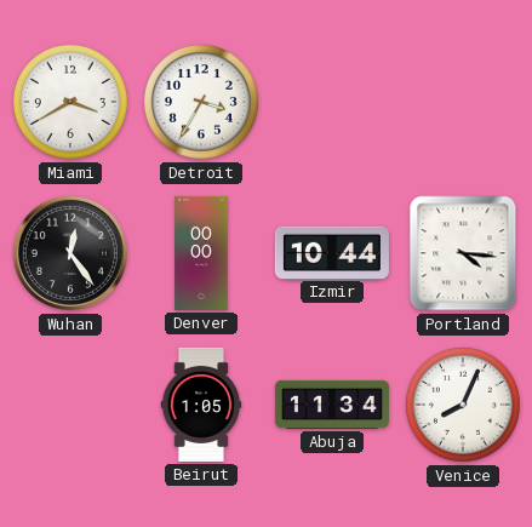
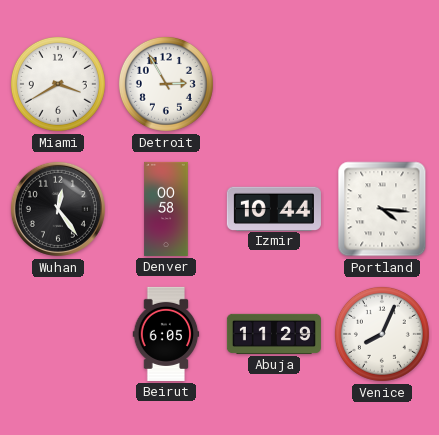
Detroit: 3:35 -> 2:55 (166, 84)
Denver: 00:00 -> 00:58 (166, 209)
Beirut: 1:05 -> 6:05 (166, 334)
Abuja: 11:34 -> 11:29 (274, 334)
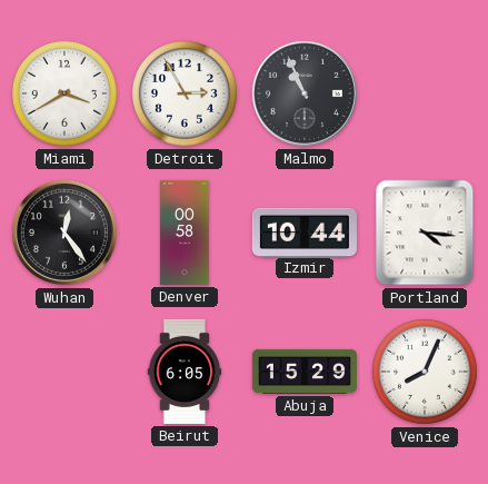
Malmo: none -> 10:56 (305, 93)
Abuja: 11:29 -> 15:29 (305, 372)
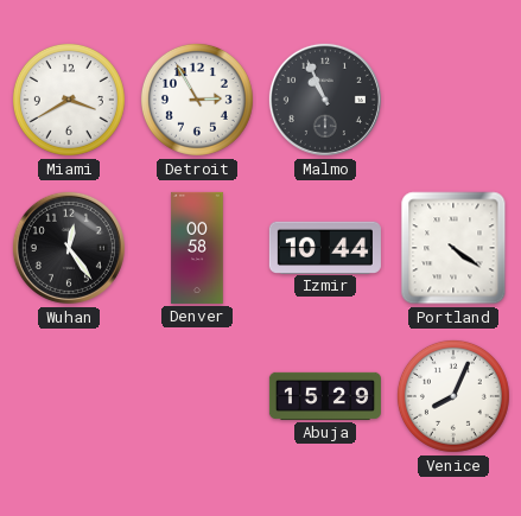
Portland: 4:16 -> 4:21 (453, 248)
Beirut: 6:05 -> none (185, 372)
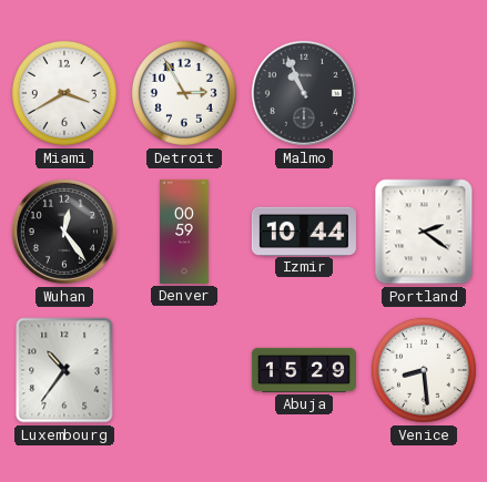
Denver: 00:58 -> 00:59 (184, 232)
Portland: 4:21 -> 2:21 (424, 232)
Luxembourg: none -> 10:36 (64, 370)
Venice: 8:04 -> 8:29 (424, 370)
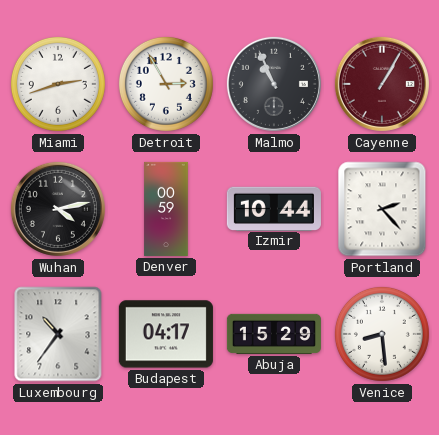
Miami: 3:40 -> 2:42 (58, 84)
Cayenne: none -> 1:05 (382, 84)
Wuhan: 12:24 -> 4:13 (58, 209)
Portland: 2:21 -> 2:23 (382, 209)
Budapest: none -> 04:17 (166, 334)
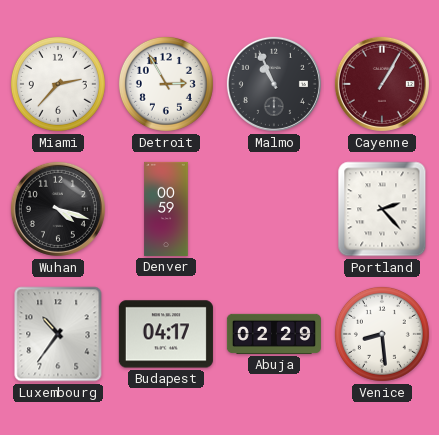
Miami: 2:42 -> 2:37 (58, 84)
Wuhan: 4:13 -> 4:18 (58, 209)
Izmir: 10:44 -> none (274, 208)
Abuja: 15:29 -> 02:29 (274, 334)
